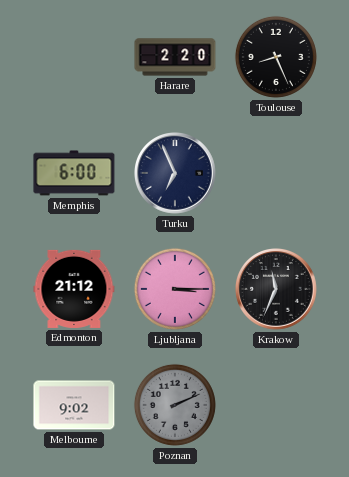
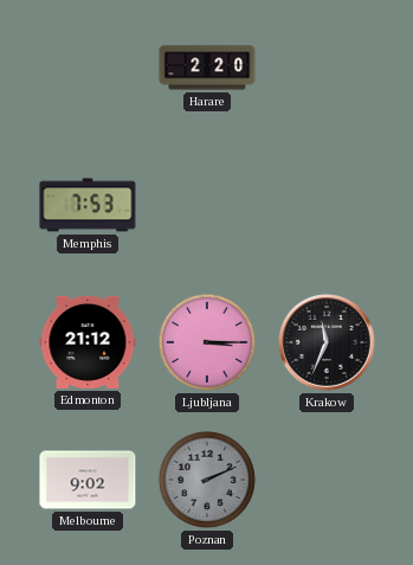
Toulouse: 8:26 -> none (276, 57)
Memphis: 6:00 -> 7:53 (88, 205)
Turku: 6:56 -> none (176, 174)
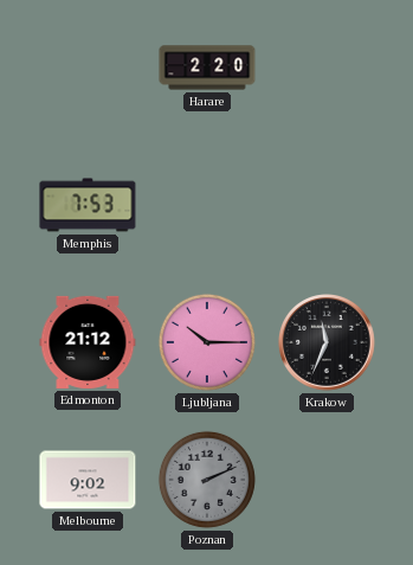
Ljubljana: 3:15 -> 10:15 (207, 342)
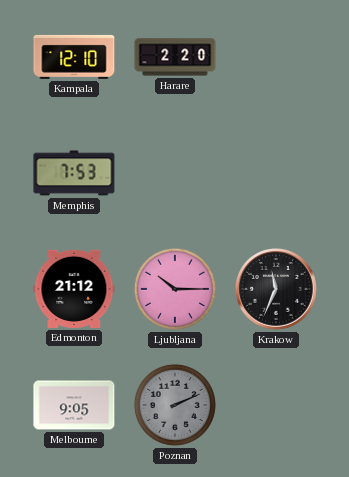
Kampala: none -> 12:10 (74, 57)
Melbourne: 9:02 -> 9:05 (74, 405)
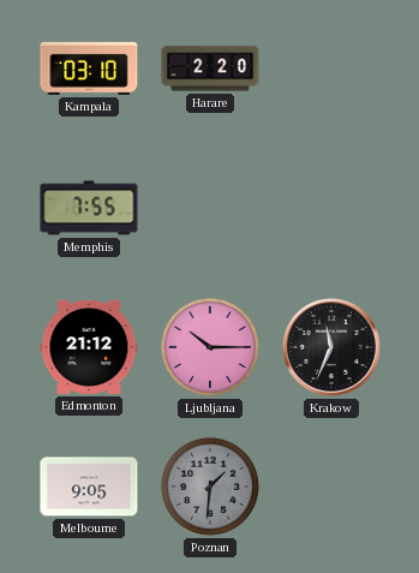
Kampala: 12:10 -> 03:10 (89, 68)
Memphis: 7:53 -> 7:55 (89, 208)
Poznan: 2:11 -> 1:31 (210, 487)
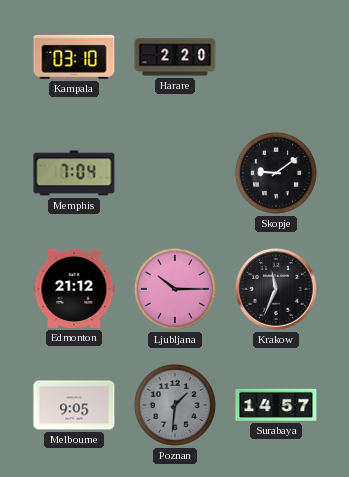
Memphis: 7:55 -> 7:04 (74, 173)
Skopje: none -> 9:09 (276, 173)
Surabaya: none -> 14:57 (276, 405)
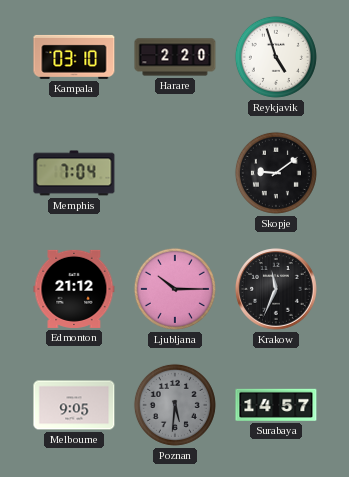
Reykjavik: none -> 4:57 (276, 57)
Poznan: 1:31 -> 5:31 (175, 405)
